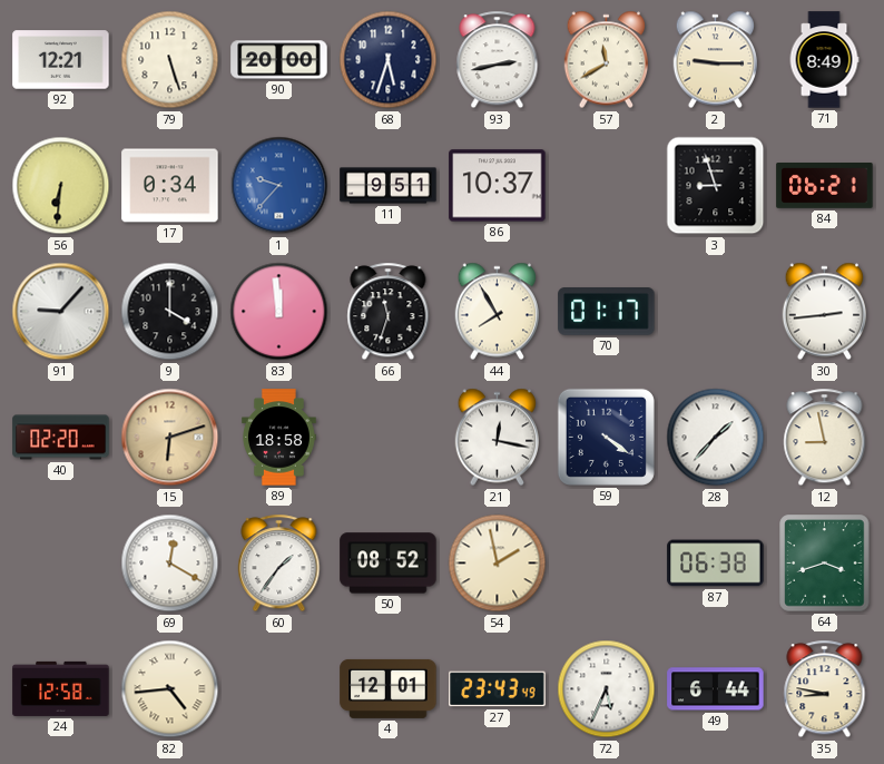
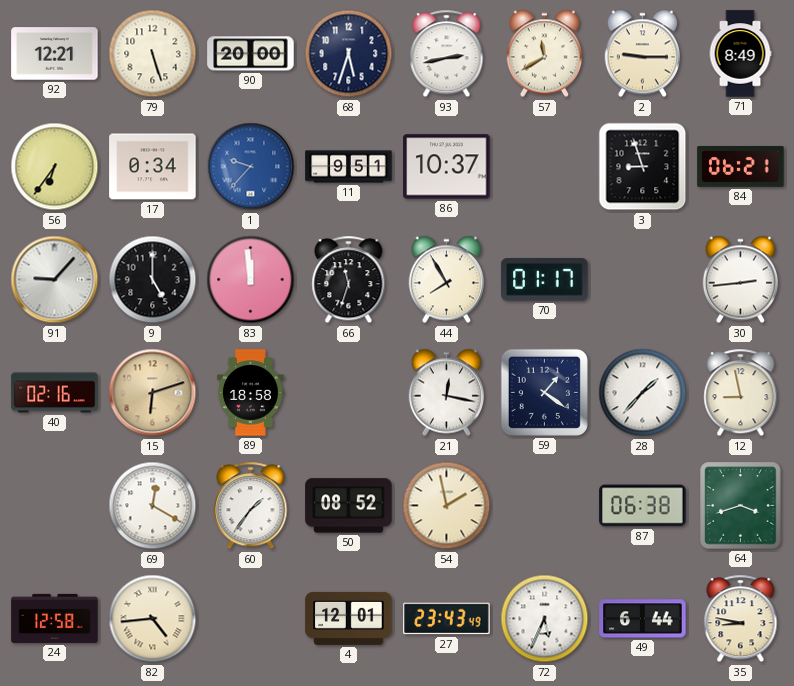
56: 6:31 -> 6:36 (55, 167)
9: 4:00 -> 5:00 (153, 280)
40: 02:20 -> 02:16 (55, 393)
59: 4:21 -> 1:21 (544, 392)
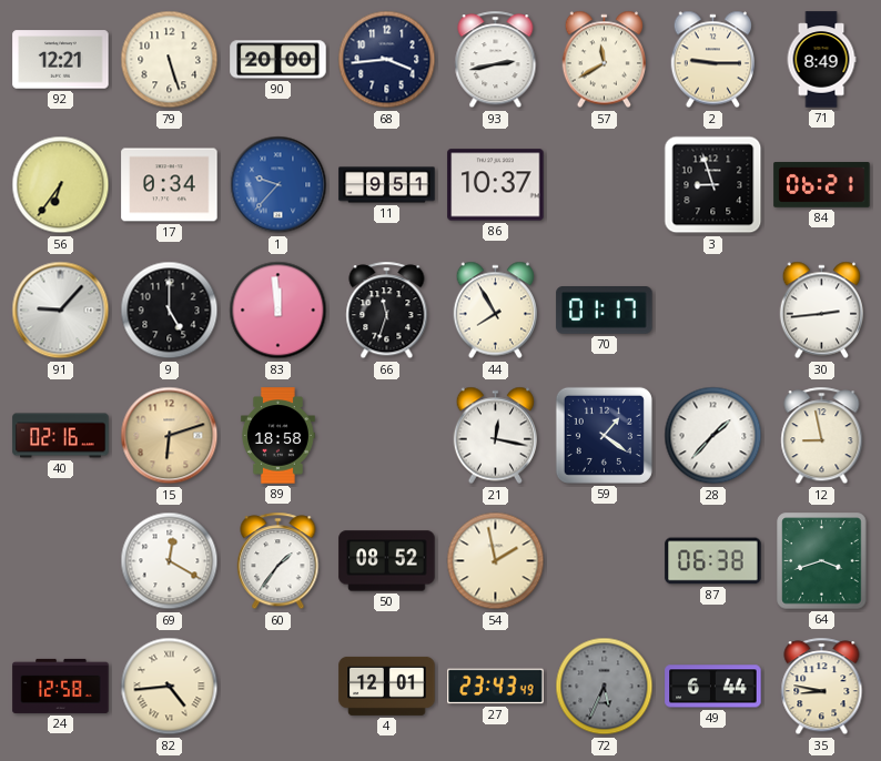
68: 5:33 -> 3:44 (387, 60)
72 dial: white -> grey (605, 687)
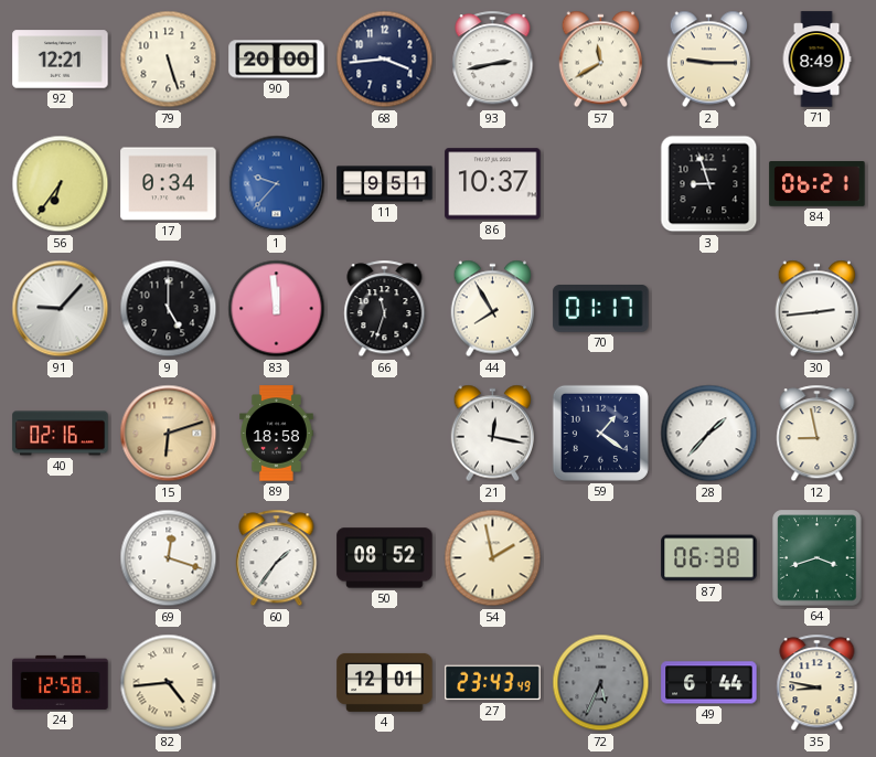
69: 12:20 -> 12:18 (169, 558)
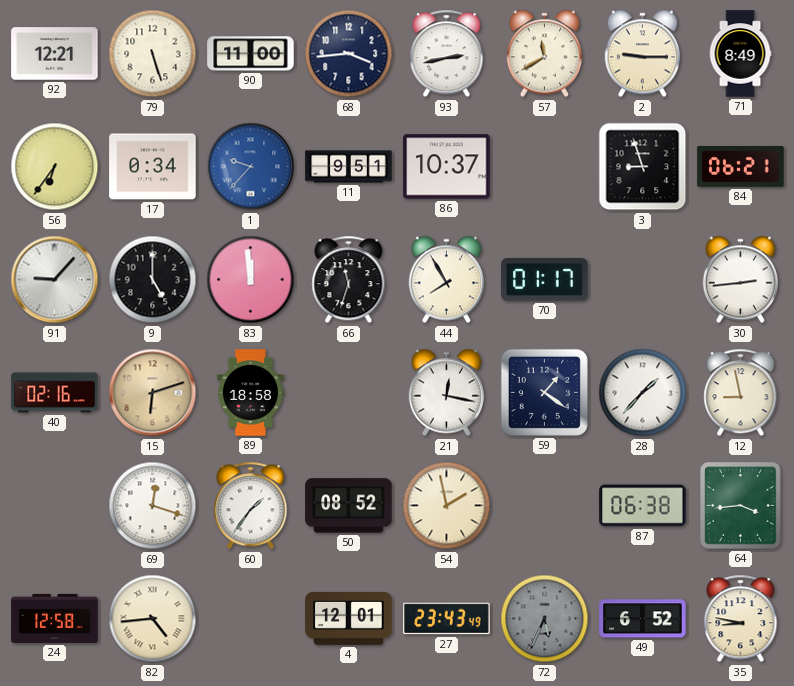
90: 20:00 -> 11:00 (251, 54)
64: 3:42 -> 3:44 (741, 506)
49: 6:44 -> 6:52 (643, 619)
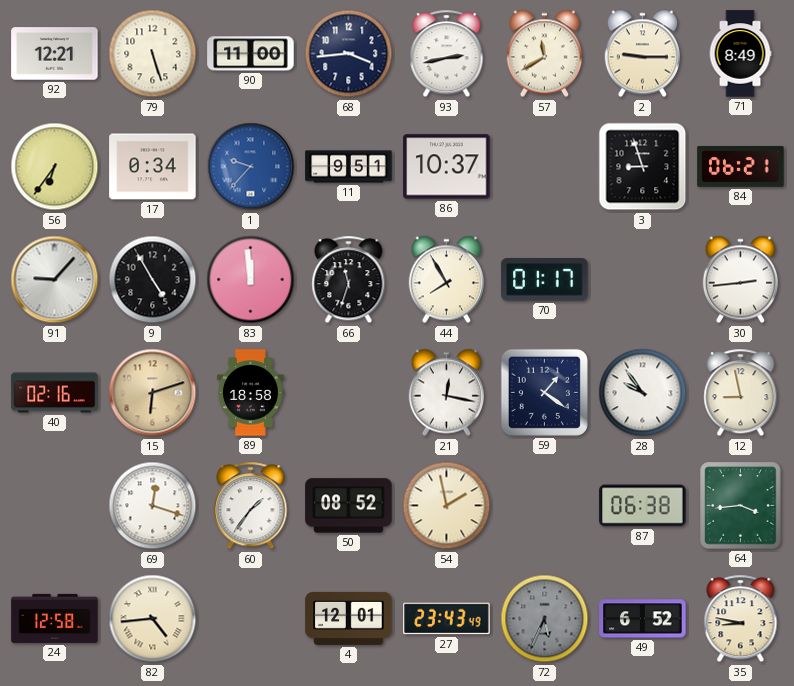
9: 5:00 -> 4:55 (153, 280)
28: 1:37 -> 9:54 (643, 393)
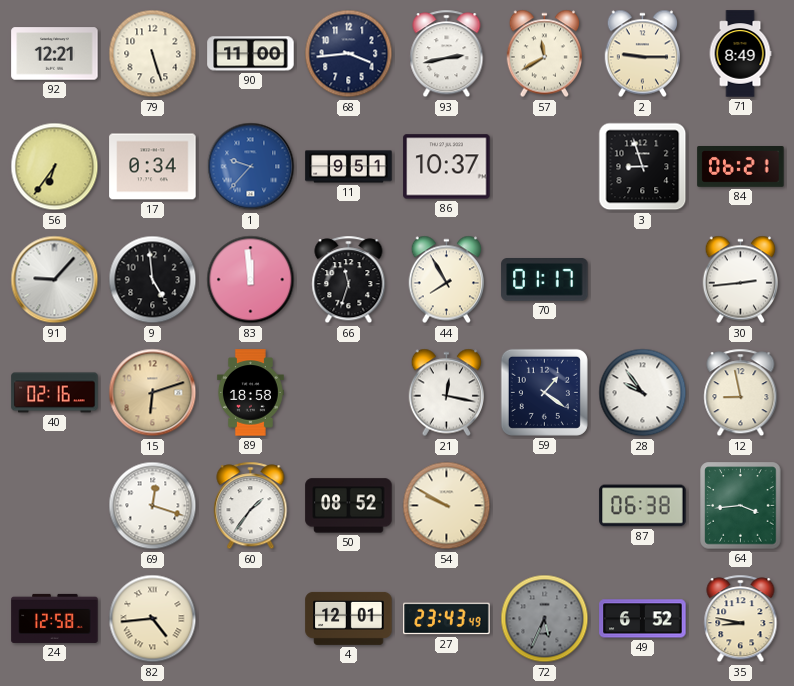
9: 4:55 -> 4:59 (153, 280)
54: 1:58 -> 9:50 (447, 506)
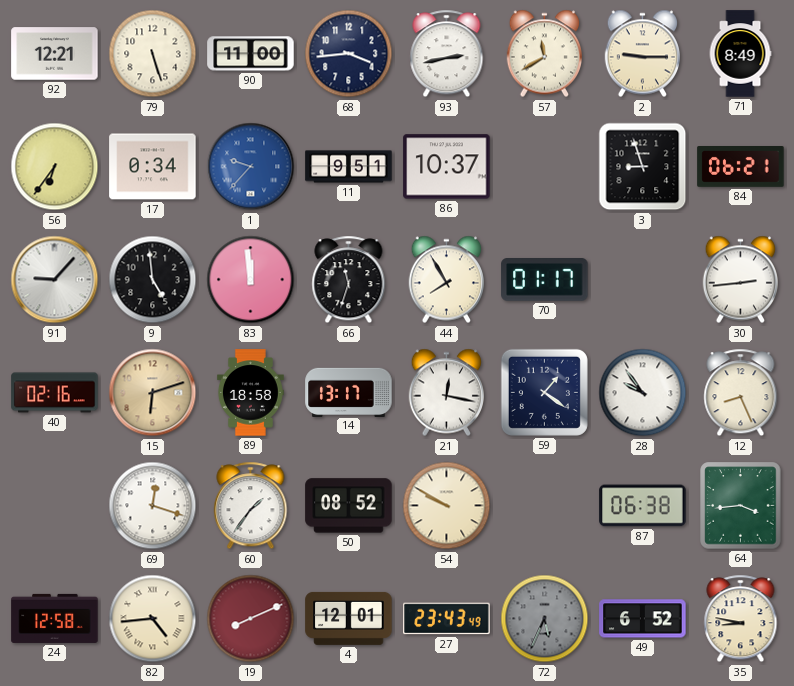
14: none -> 13:17 (349, 392)
12: 8:58 -> 8:26 (741, 393)
19: none -> 8:11 (251, 619)
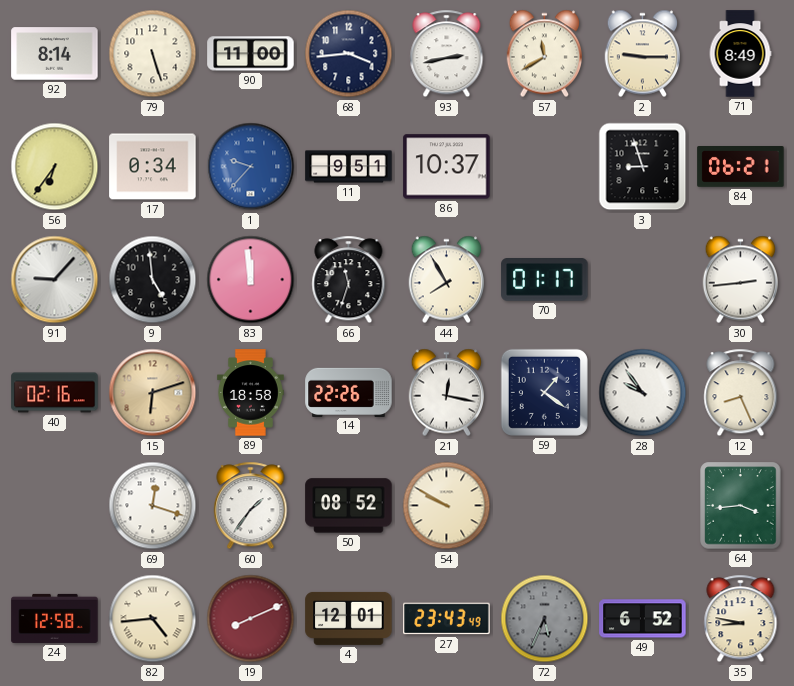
92: 12:21 -> 8:14 (55, 54)
14: 13:17 -> 22:26 (349, 392)
87: 06:38 -> none (643, 506)
